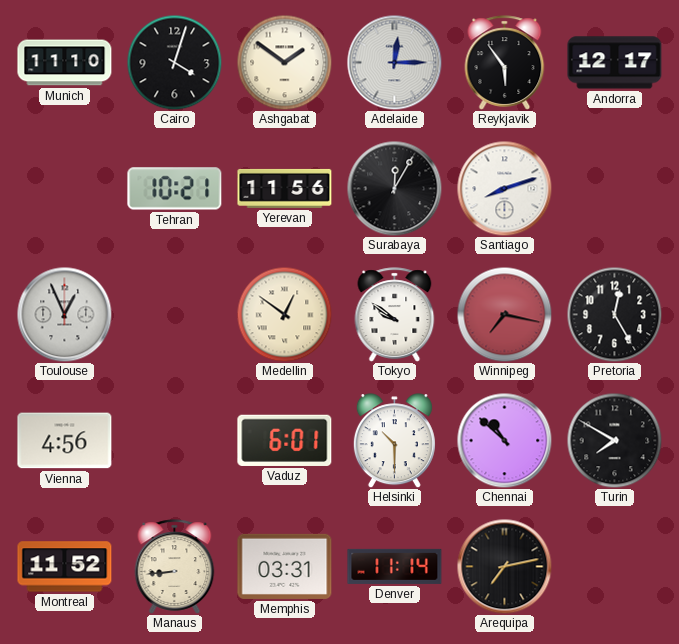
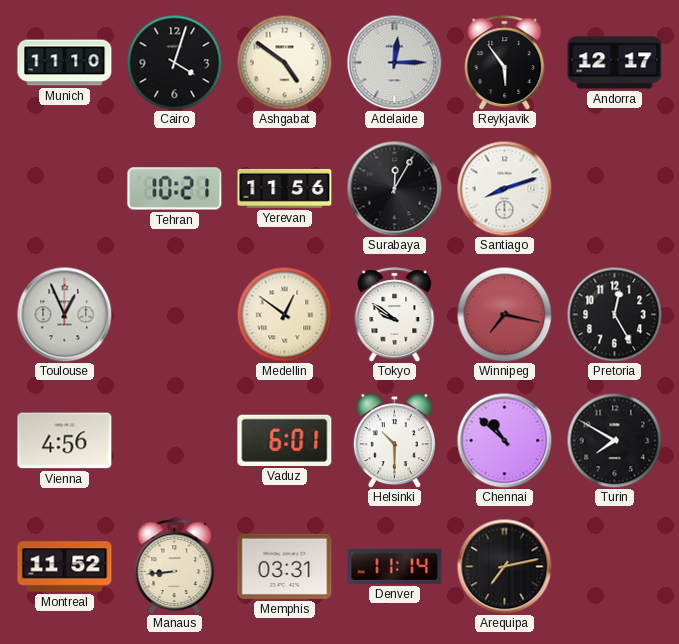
Ashgabat: 1:51 -> 4:51 (284, 62)
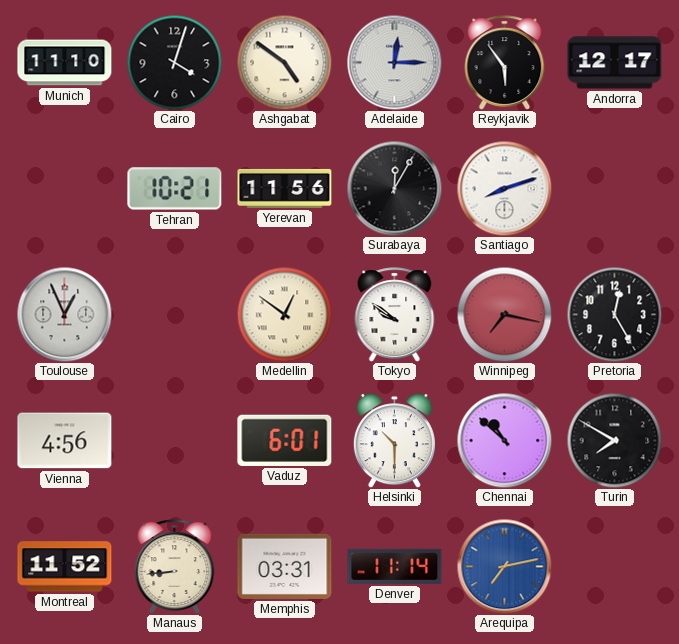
Arequipa dial: black -> blue (504, 566)
